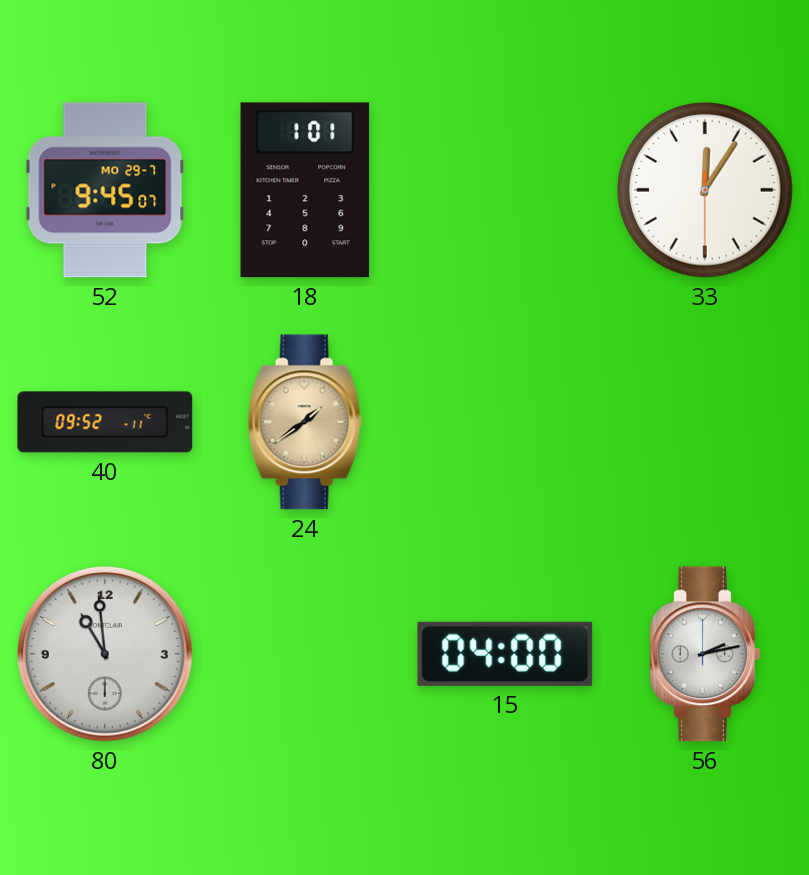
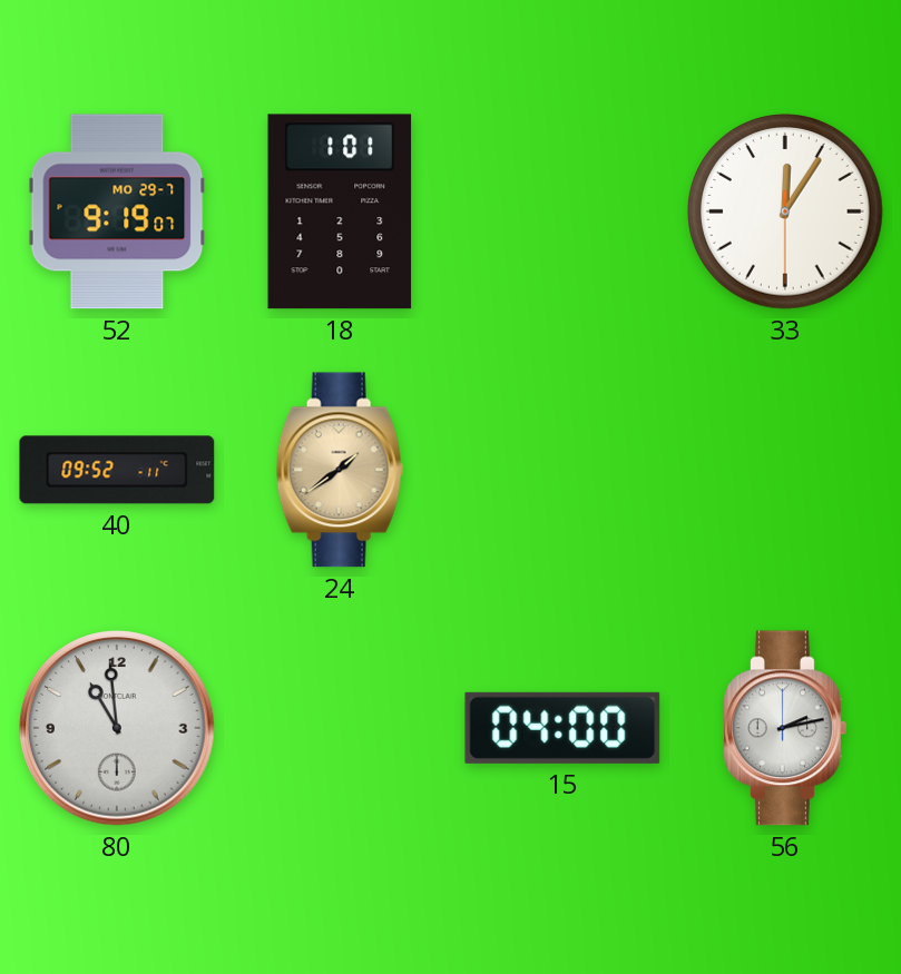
52: 9:45 -> 9:19 (117, 211)
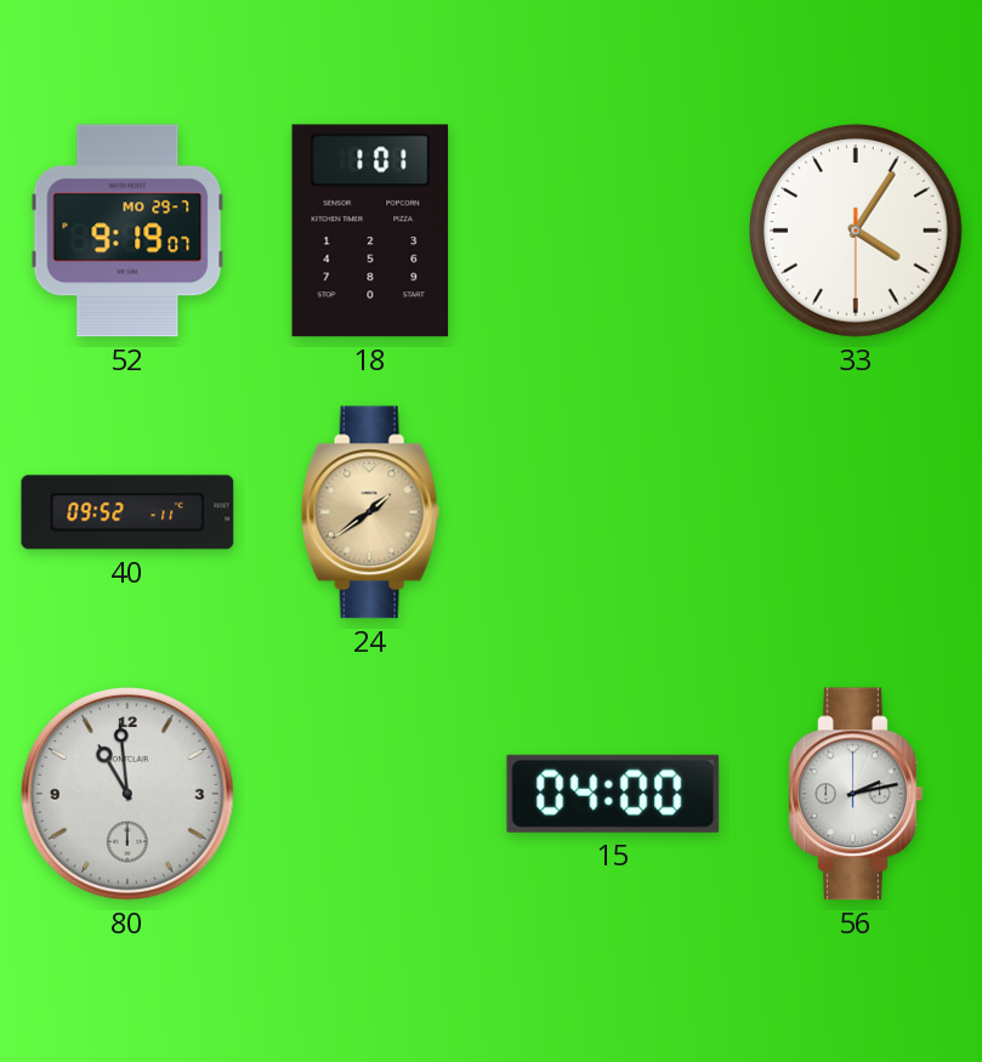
33: 12:05 -> 4:05 (857, 232)
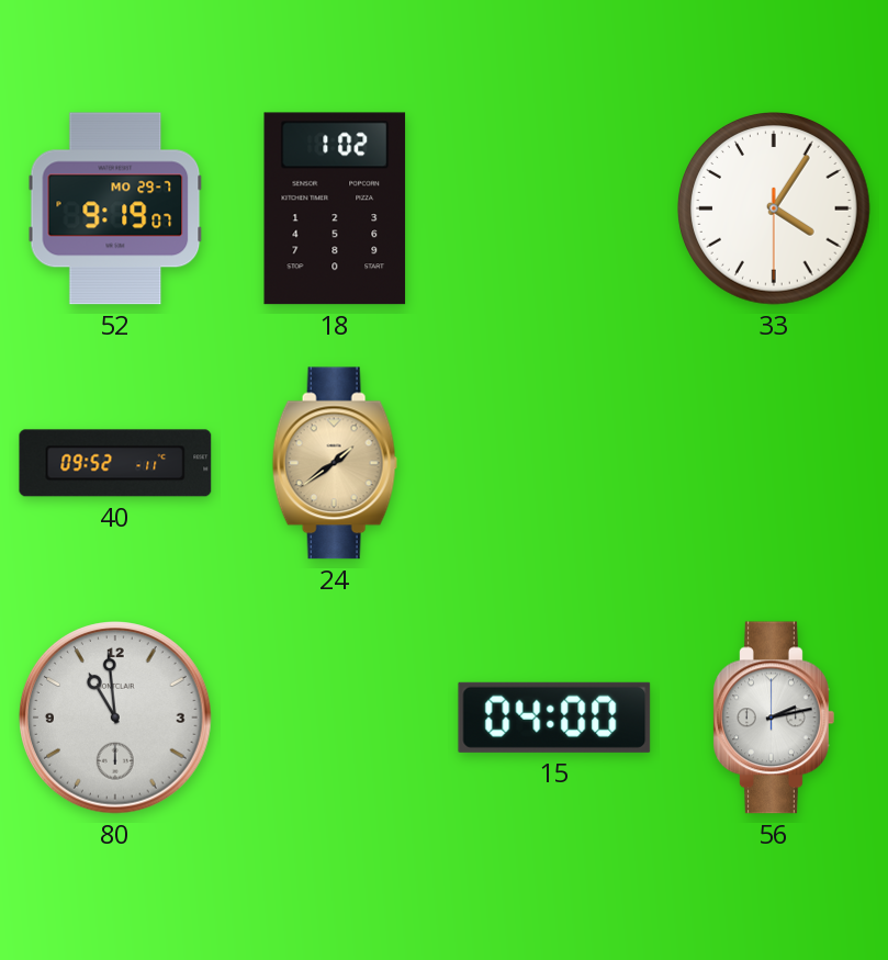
18: 1:01 -> 1:02 (335, 208)
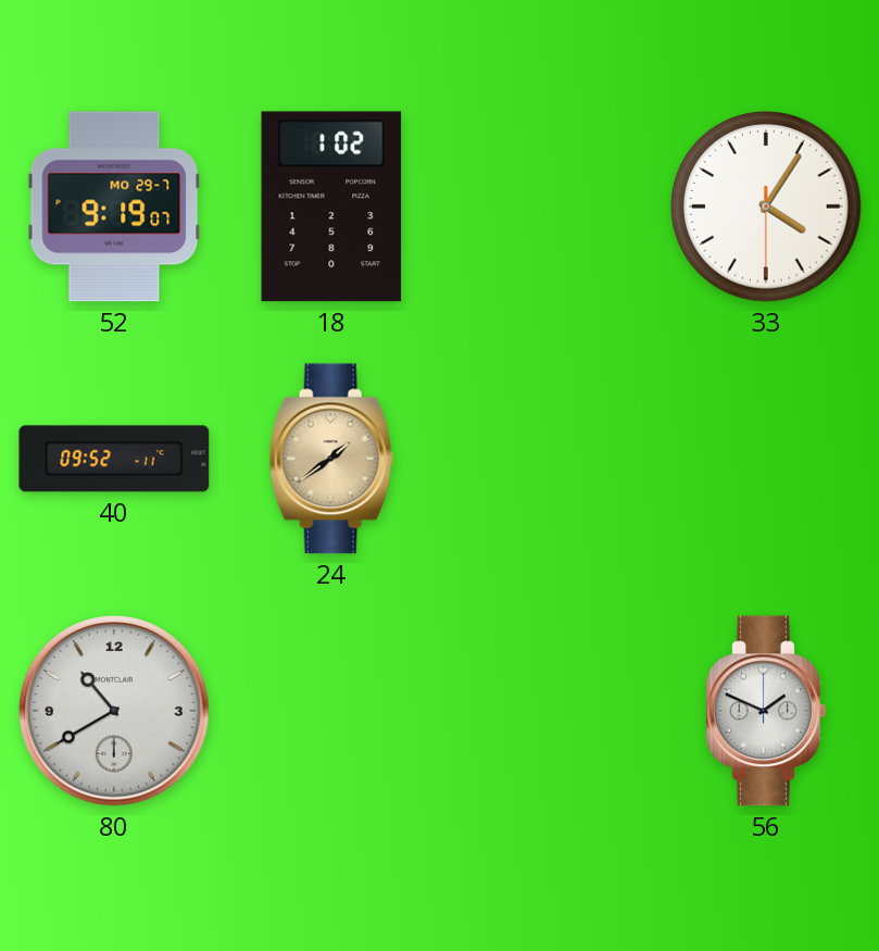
80: 10:59 -> 10:40 (114, 711)
15: 04:00 -> none (554, 718)
56: 2:13 -> 1:49 (766, 711)
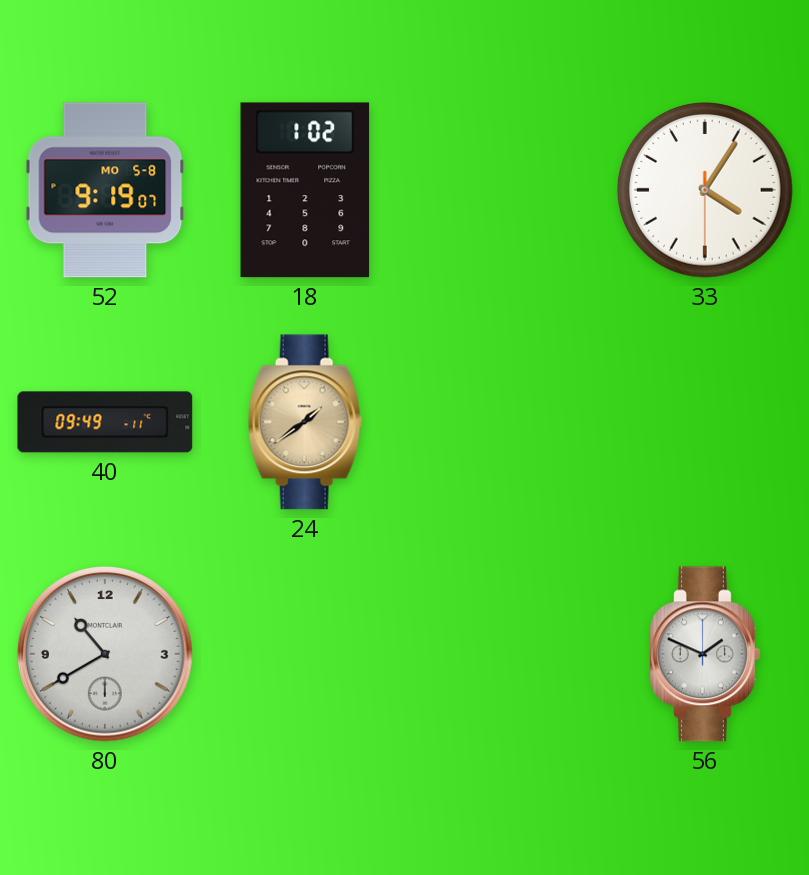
52 date: MO 29-7 -> MO 5-8 (105, 190)
40: 09:52 -> 09:49 (105, 422)
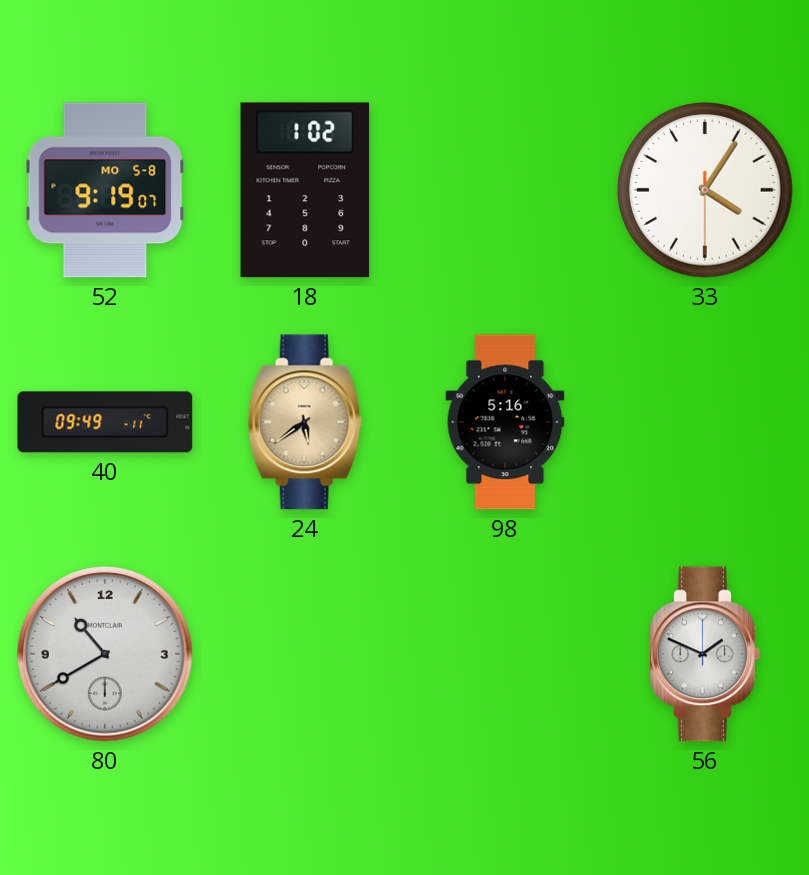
24: 1:39 -> 5:39 (305, 422)
98: none -> 5:16 (505, 422)
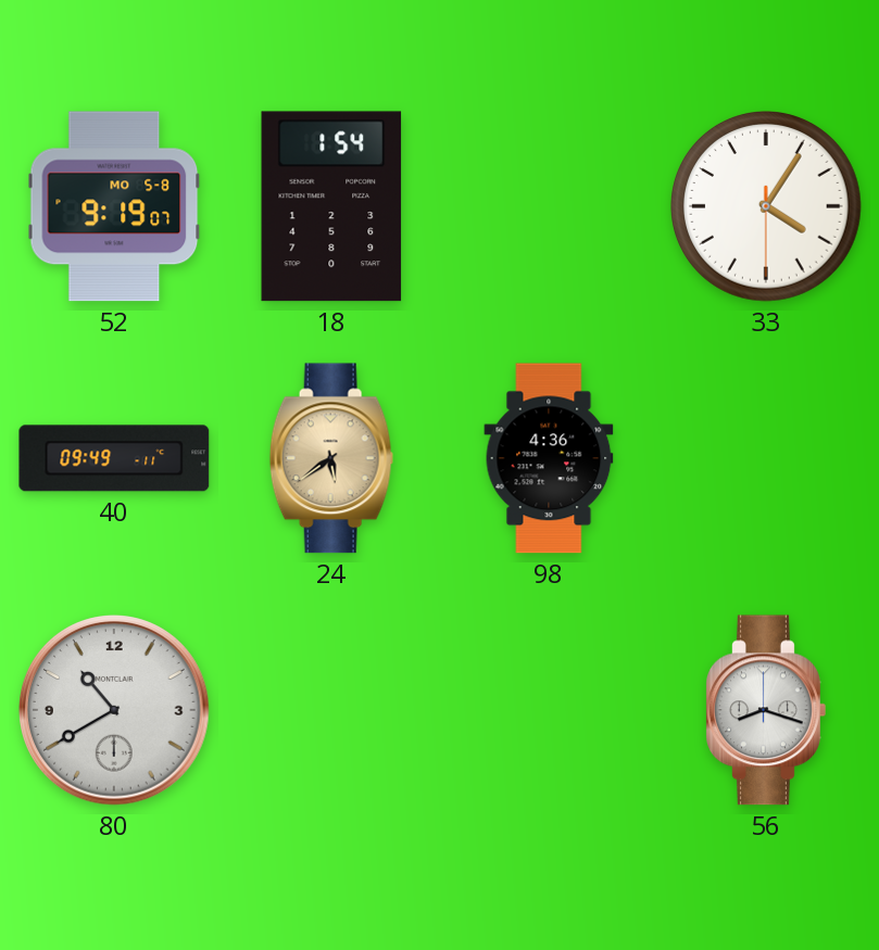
18: 1:02 -> 1:54 (331, 206)
98: 5:16 -> 4:36 (549, 458)
56: 1:49 -> 8:18 (766, 710)
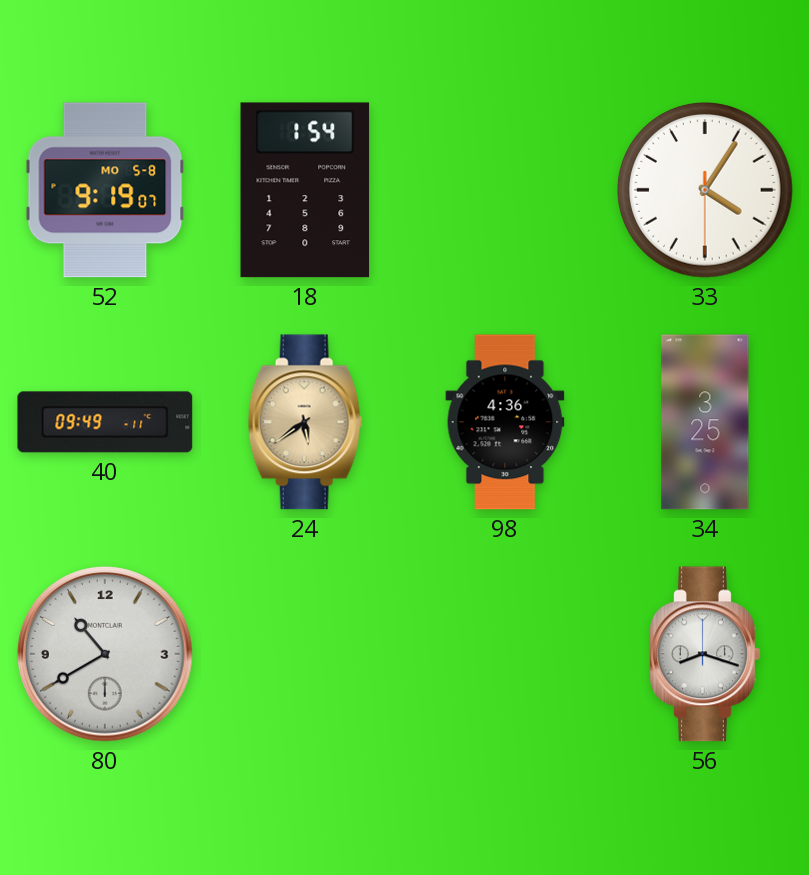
34: none -> 3:25 (705, 422)
